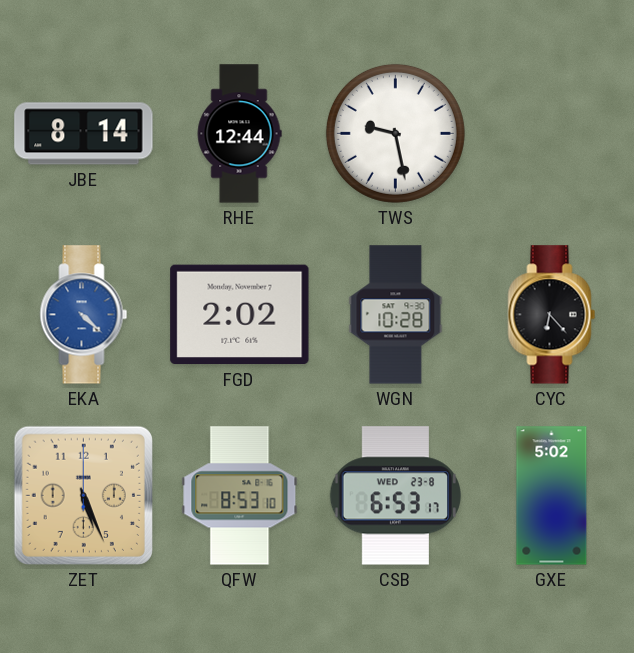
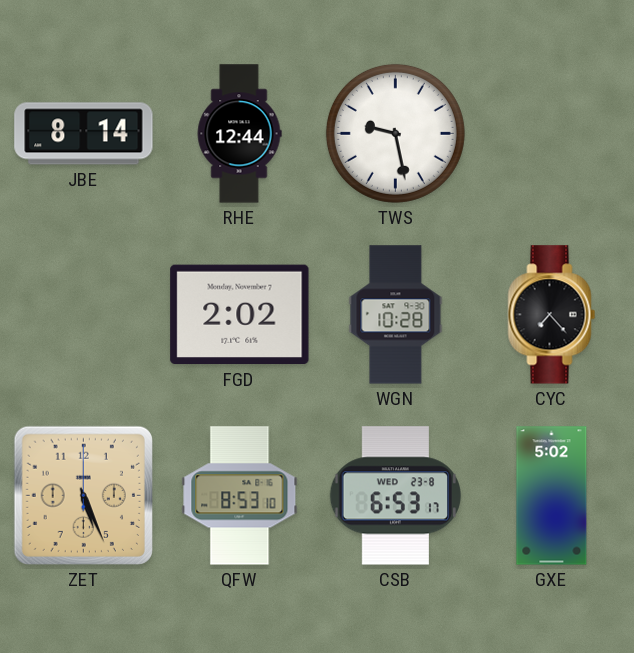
EKA: 4:22 -> none (84, 315)
CYC: 6:23 -> 7:23 (552, 315)
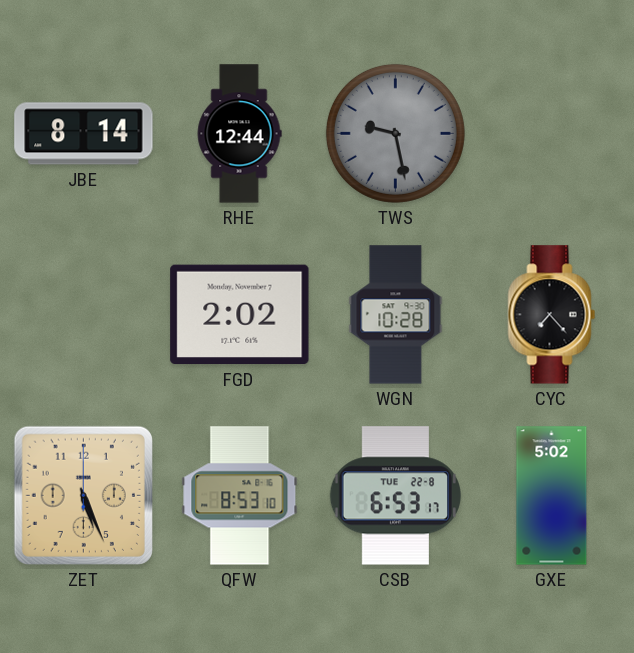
TWS dial: white -> grey (395, 133)
CSB date: WED 23-8 -> TUE 22-8 (395, 496)
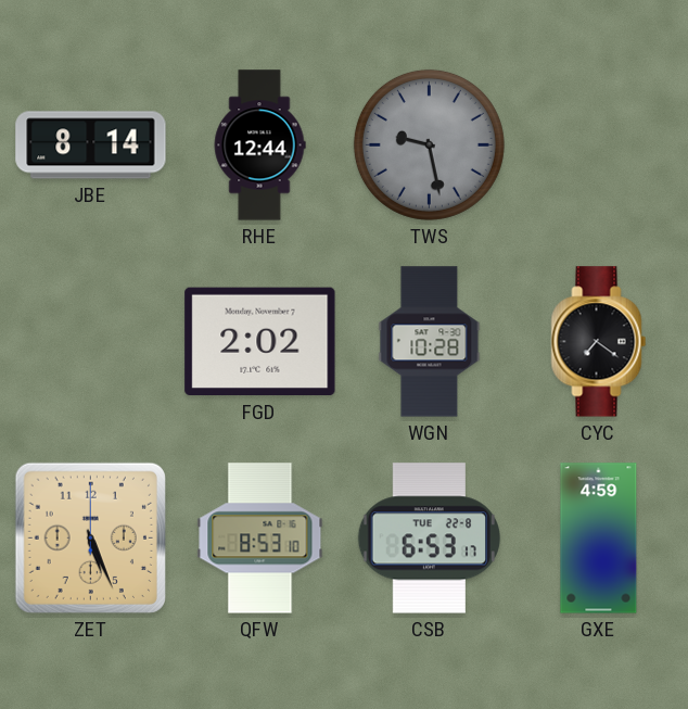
CYC: 7:23 -> 7:21 (599, 342)
GXE: 5:02 -> 4:59 (599, 539)
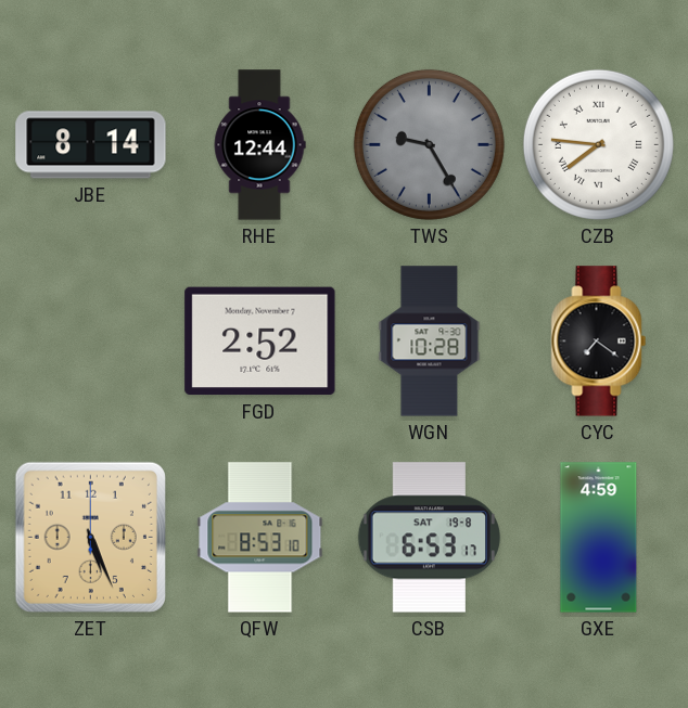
TWS: 9:28 -> 9:25 (429, 144)
CZB: none -> 7:46 (598, 144)
FGD: 2:02 -> 2:52 (260, 342)
CSB date: TUE 22-8 -> SAT 19-8 (429, 538)
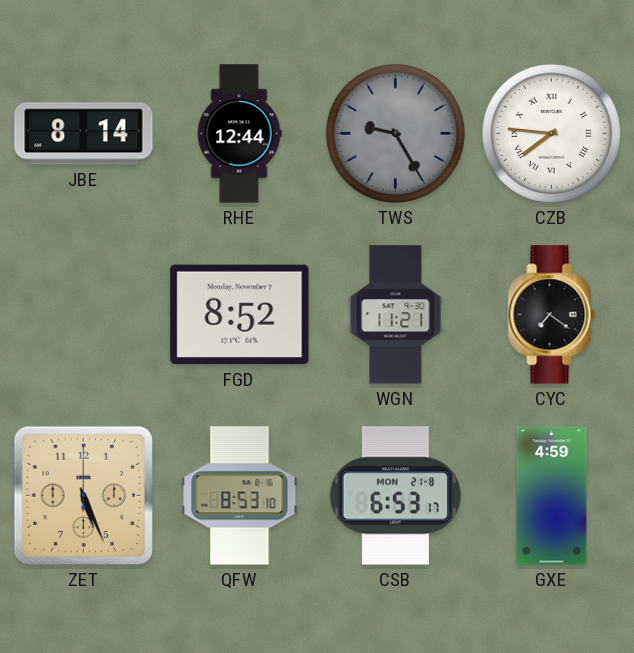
FGD: 2:52 -> 8:52 (240, 315)
WGN: 10:28 -> 11:21 (396, 315)
CSB date: SAT 19-8 -> MON 21-8 (395, 496)
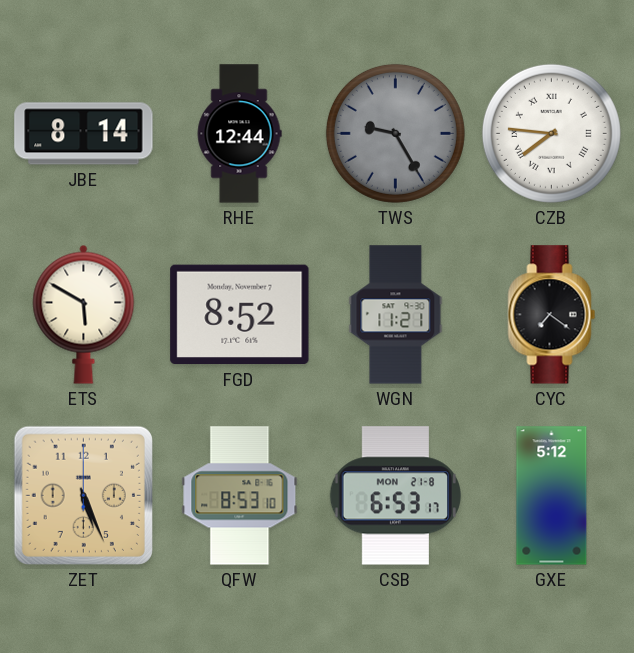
ETS: none -> 5:50 (84, 314)
GXE: 4:59 -> 5:12 (552, 496)
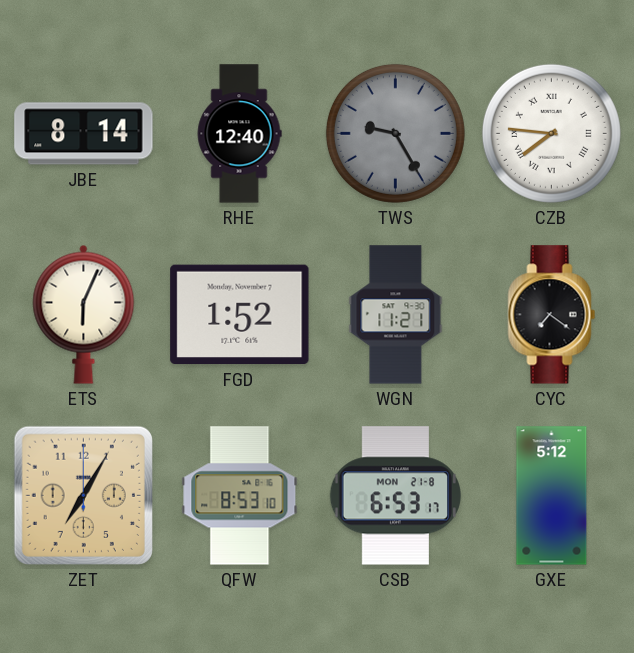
RHE: 12:44 -> 12:40 (239, 134)
ETS: 5:50 -> 6:04 (84, 314)
FGD: 8:52 -> 1:52 (240, 315)
ZET: 5:26 -> 7:05 (83, 495)
